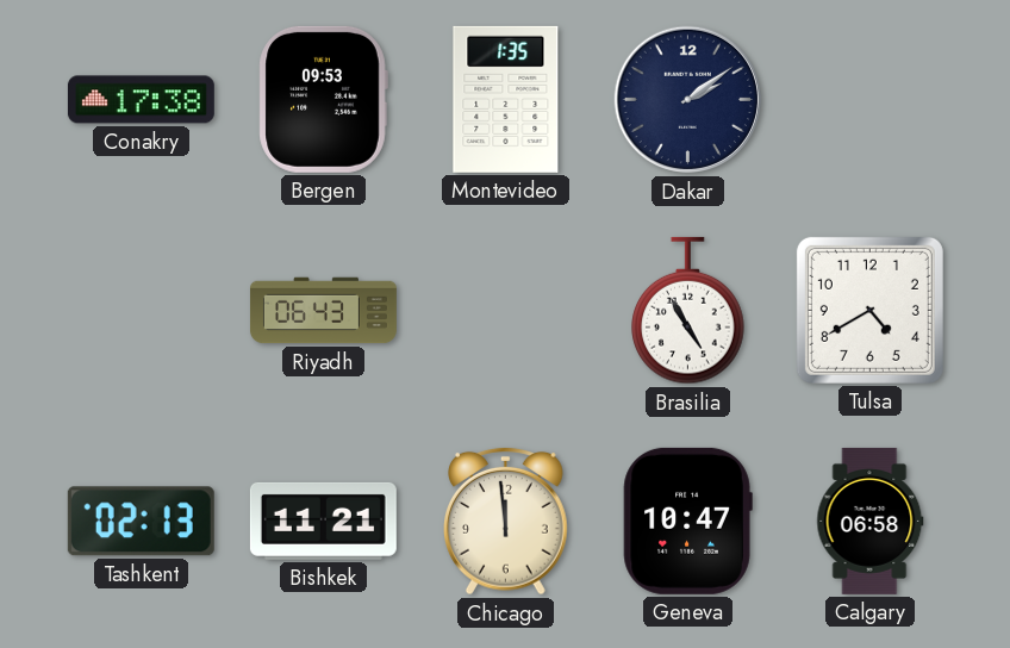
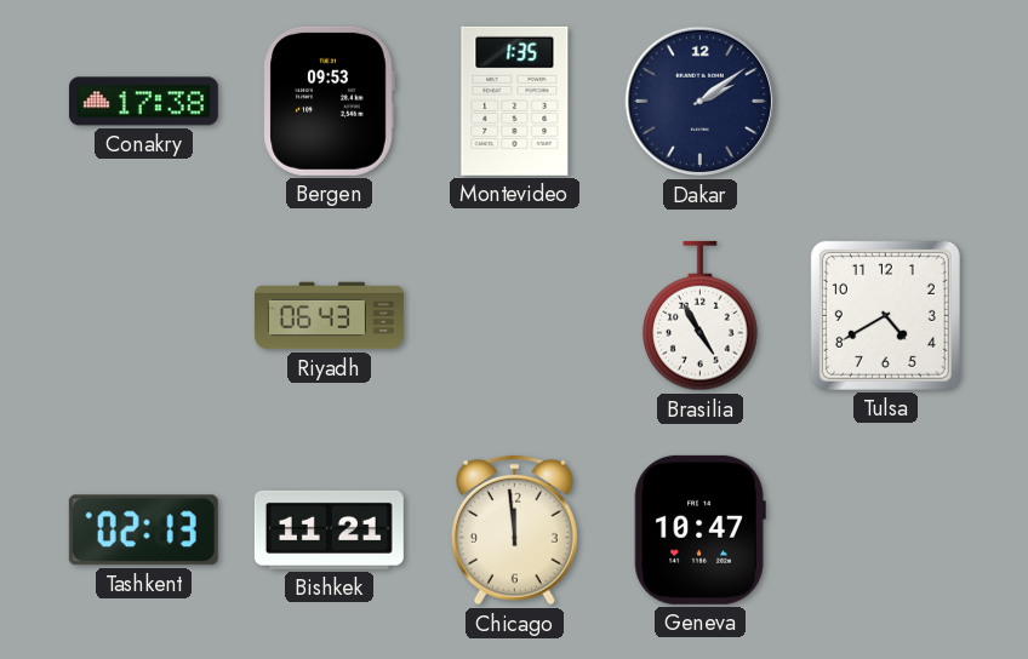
Calgary: 06:58 -> none (871, 521)
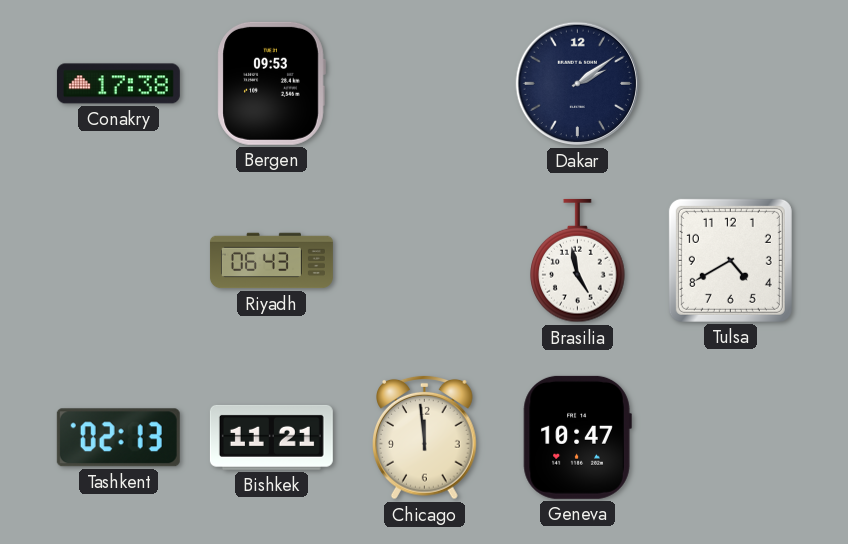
Montevideo: 1:35 -> none (515, 101)
Brasilia: 4:55 -> 4:58 (578, 261)
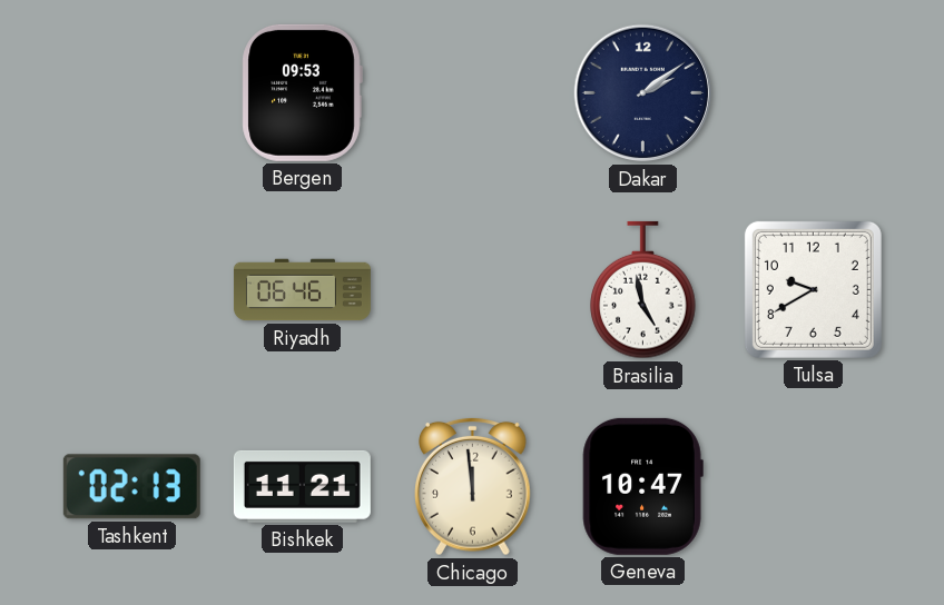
Conakry: 17:38 -> none (118, 84)
Riyadh: 06:43 -> 06:46 (302, 290)
Tulsa: 4:40 -> 9:40 (813, 289)
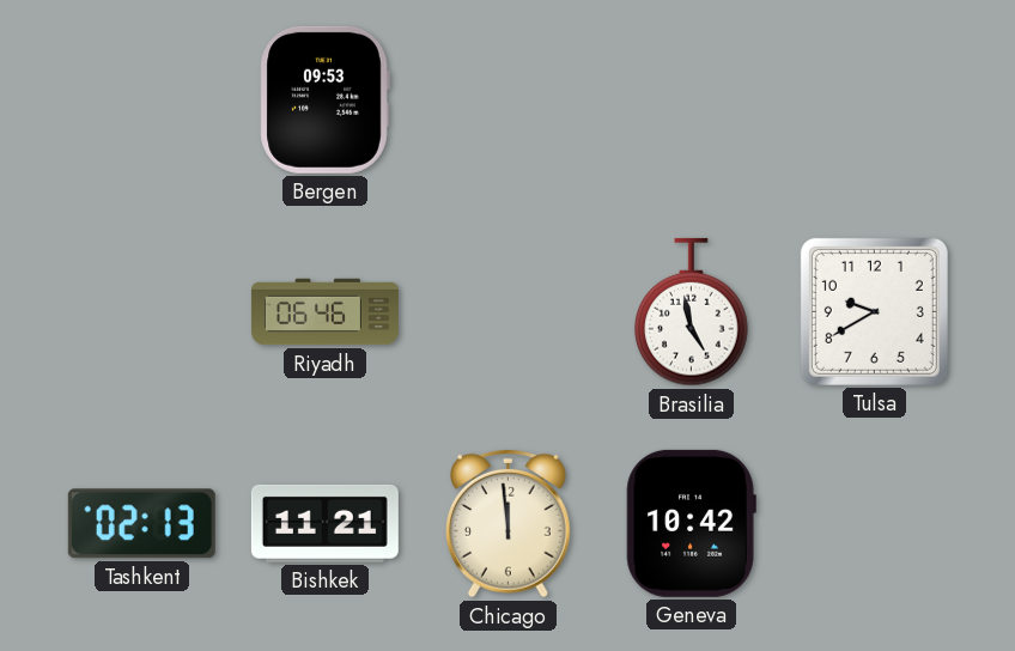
Dakar: 2:09 -> none (643, 93)
Geneva: 10:47 -> 10:42 (691, 523)
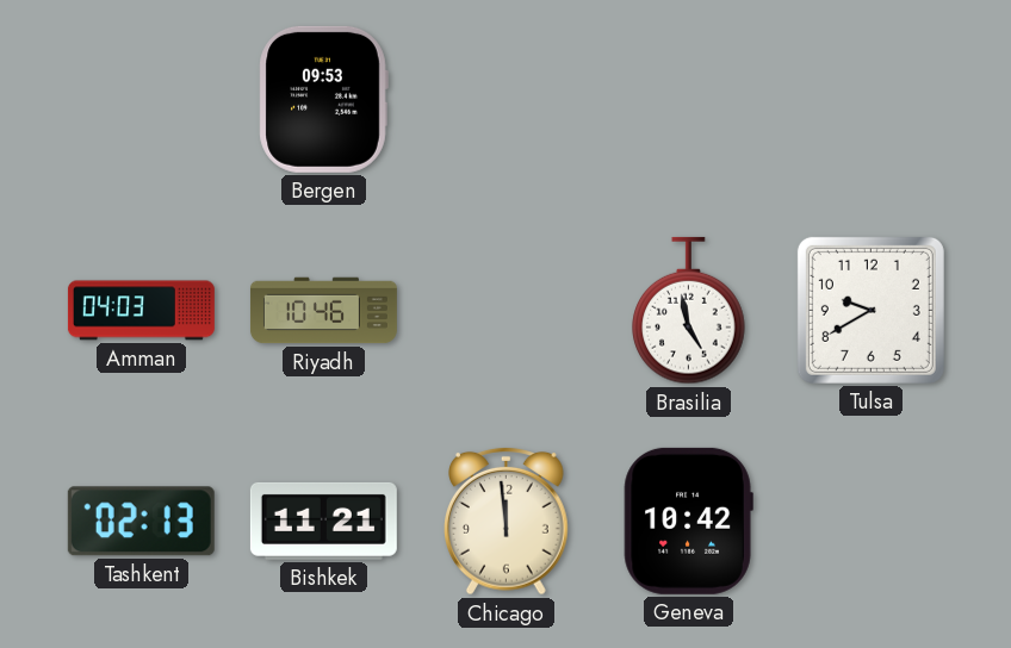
Amman: none -> 04:03 (141, 311)
Riyadh: 06:46 -> 10:46 (323, 311)
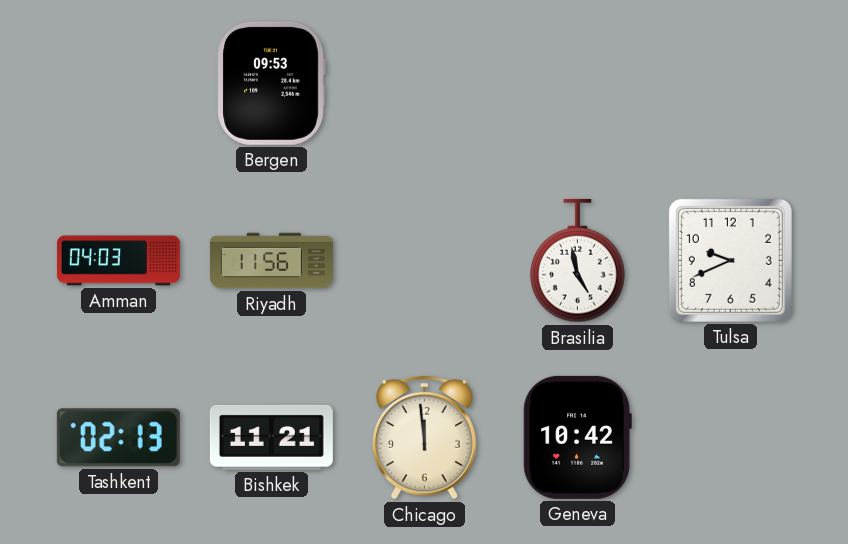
Riyadh: 10:46 -> 11:56 (271, 261)
Tulsa: 9:40 -> 9:41 (730, 260)
